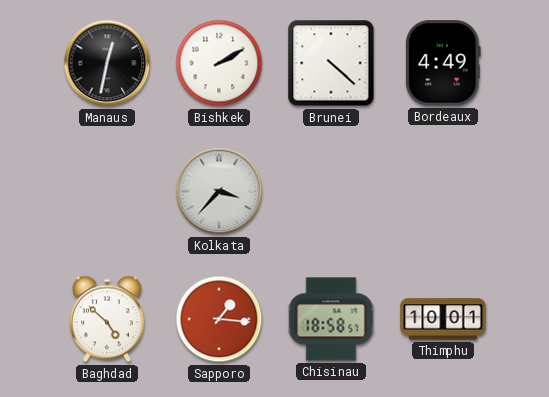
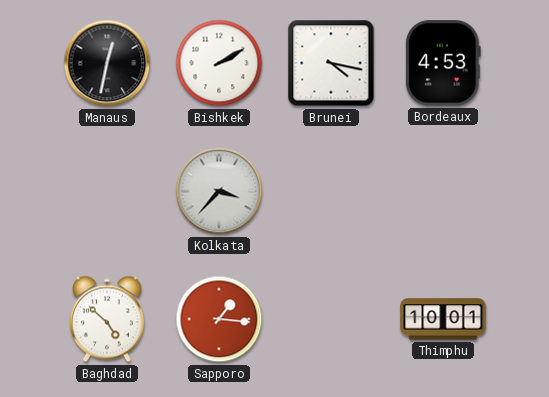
Brunei: 4:22 -> 4:17 (331, 63)
Bordeaux: 4:49 -> 4:53 (443, 63)
Chisinau: 18:58 -> none (331, 319)
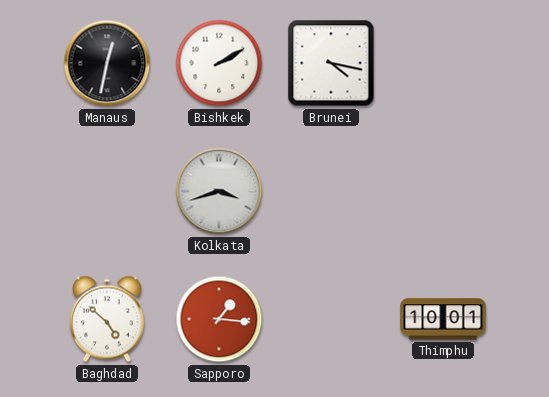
Bordeaux: 4:53 -> none (443, 63)
Kolkata: 3:37 -> 3:42 (219, 191)
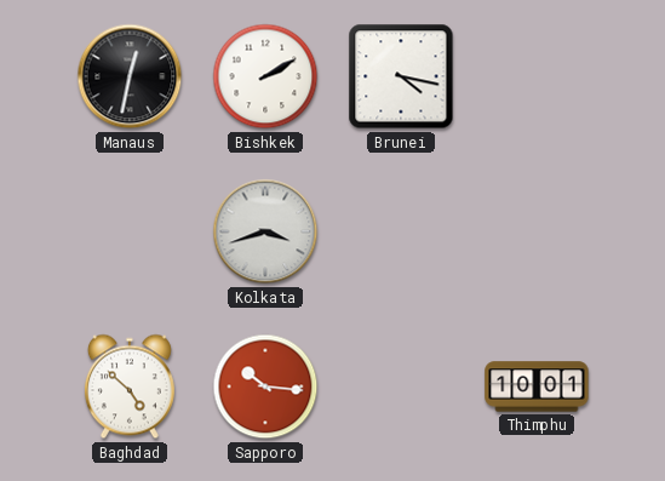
Sapporo: 1:16 -> 10:16 (265, 386)
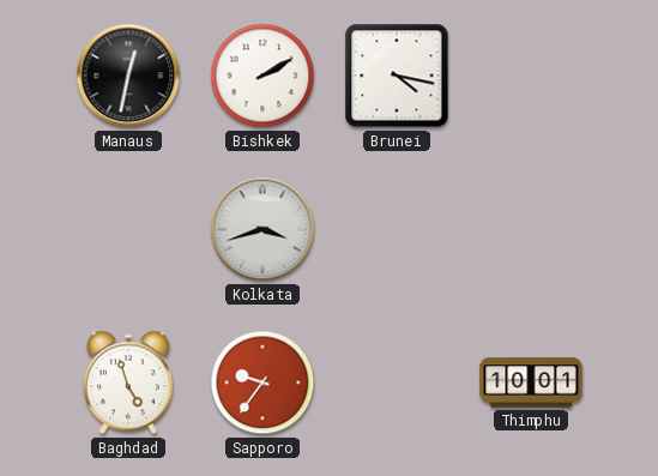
Baghdad: 4:52 -> 4:57 (128, 382)
Sapporo: 10:16 -> 9:36 (262, 382)
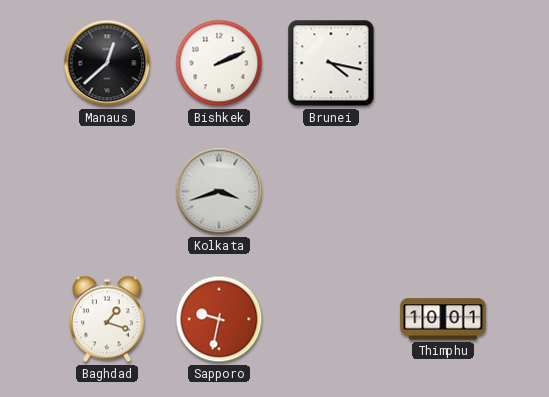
Manaus: 12:32 -> 12:38 (107, 63)
Bishkek: 2:10 -> 2:11 (219, 63)
Baghdad: 4:57 -> 1:18 (107, 319)
Sapporo: 9:36 -> 9:32 (219, 319)
